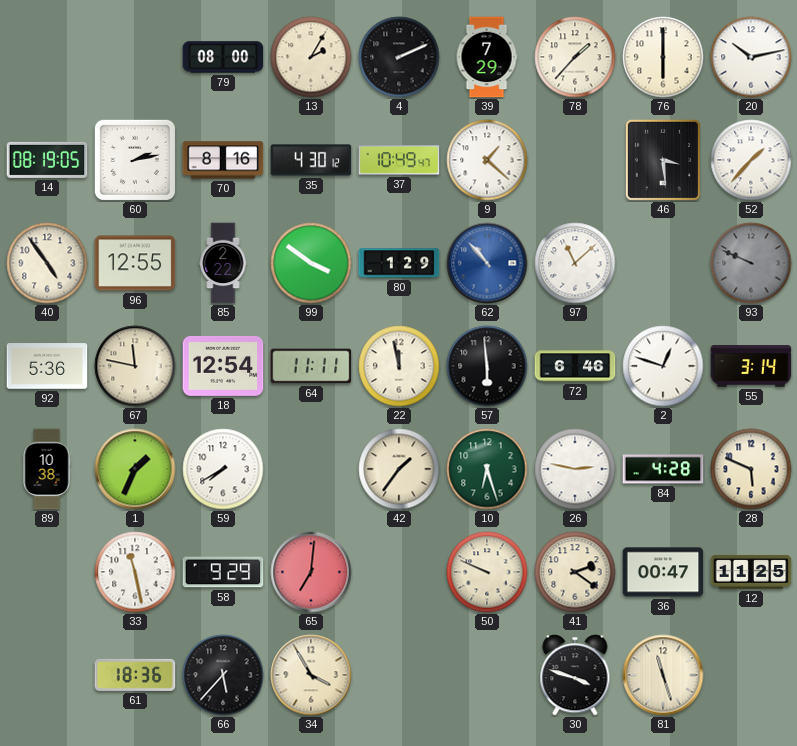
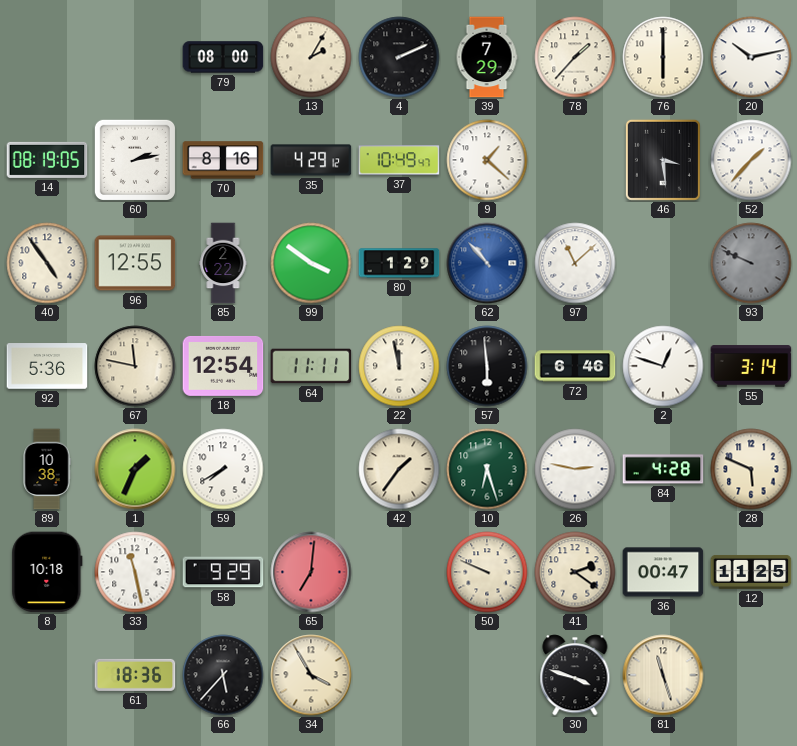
35: 4:30 -> 4:29 (311, 160)
8: none -> 10:18 (47, 572)
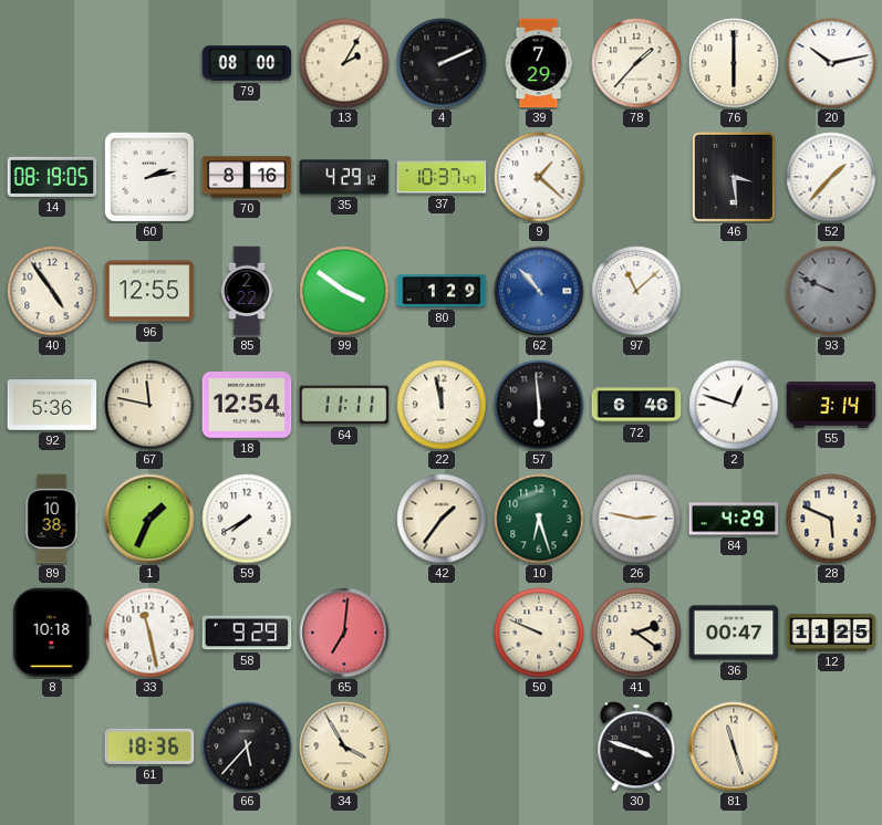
37: 10:49 -> 10:37 (442, 177)
84: 4:28 -> 4:29 (734, 519)
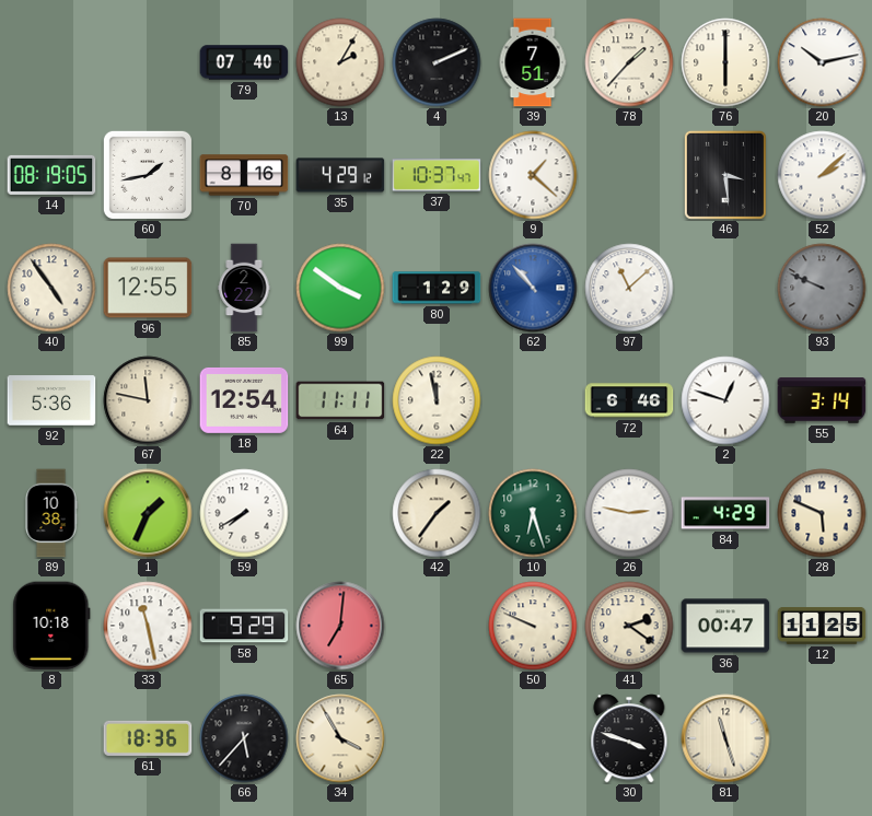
79: 08:00 -> 07:40 (244, 62)
39: 7:29 -> 7:51 (533, 62)
60: 2:13 -> 1:43 (148, 175)
52: 1:37 -> 2:08 (822, 175)
57: 5:59 -> none (539, 405)
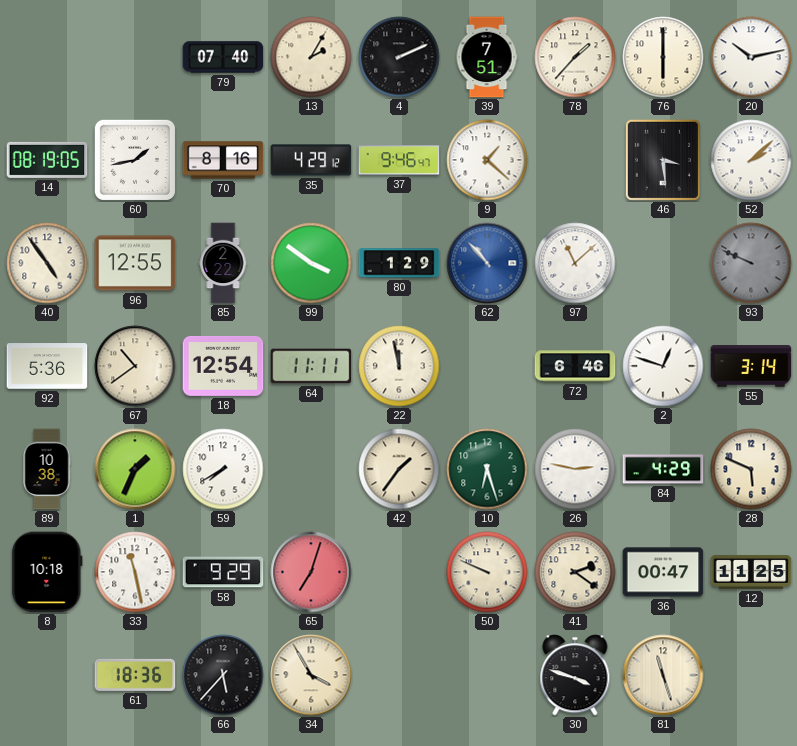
37: 10:37 -> 9:46 (399, 160)
67: 11:47 -> 10:39 (135, 366)
65: 7:01 -> 7:03 (311, 572)
